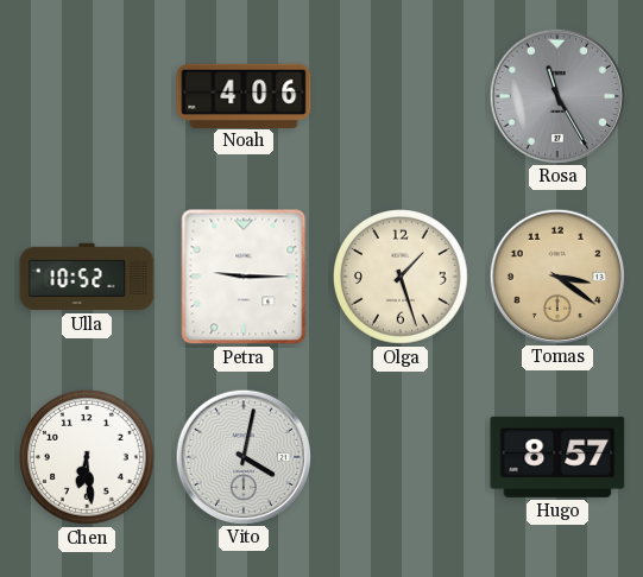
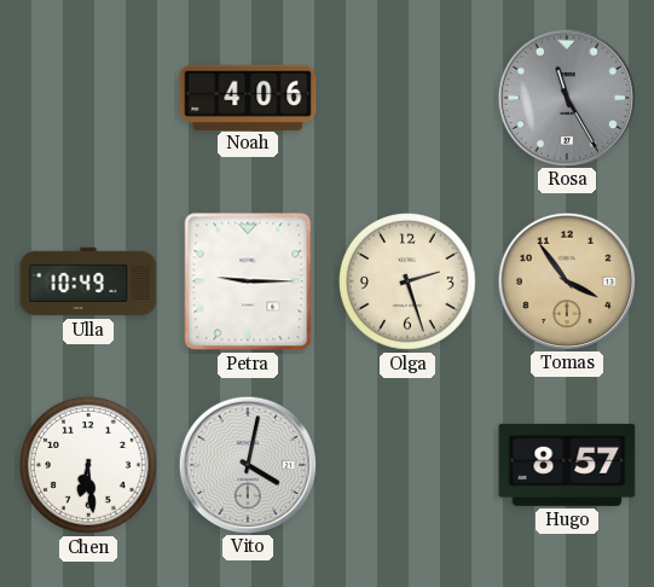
Ulla: 10:52 -> 10:49 (88, 281)
Olga: 1:27 -> 2:27 (409, 283)
Tomas: 3:21 -> 3:54 (566, 280)
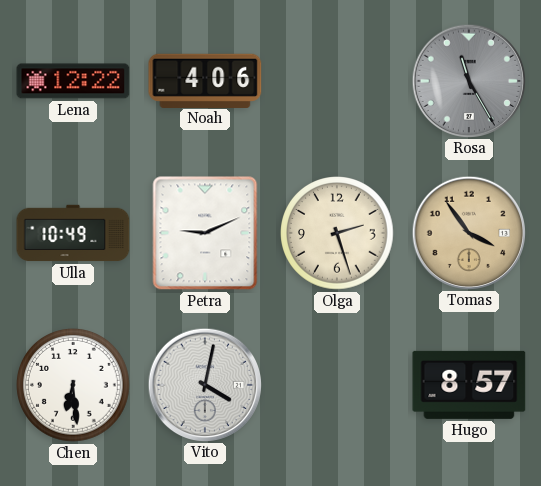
Lena: none -> 12:22 (73, 81)
Petra: 9:15 -> 9:11 (205, 233)
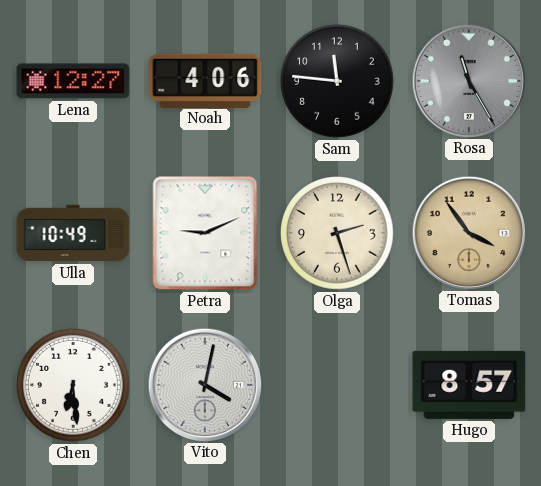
Lena: 12:22 -> 12:27 (73, 81)
Sam: none -> 11:46 (338, 82)
